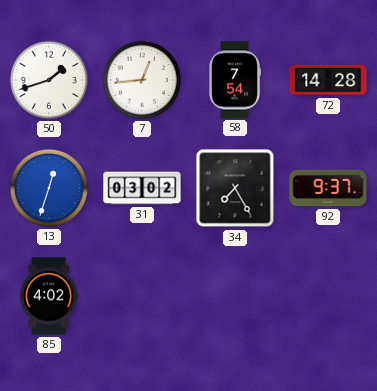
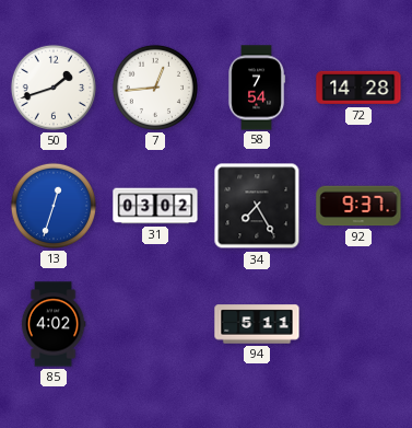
94: none -> 5:11 (257, 324)
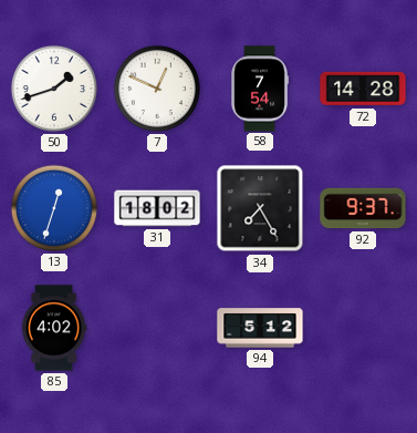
7: 12:44 -> 12:49 (157, 89)
31: 03:02 -> 18:02 (157, 208)
94: 5:11 -> 5:12 (260, 328)
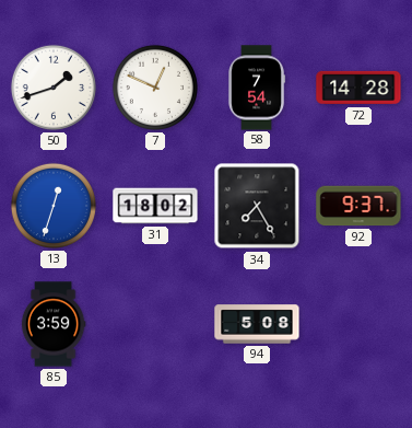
85: 4:02 -> 3:59 (54, 324)
94: 5:12 -> 5:08 (257, 324)
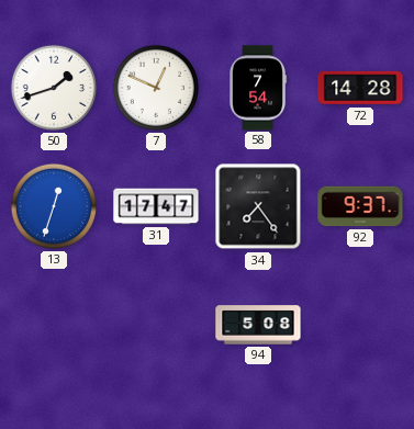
31: 18:02 -> 17:47 (156, 206)
34: 7:25 -> 7:24 (258, 206)
85: 3:59 -> none (54, 324)
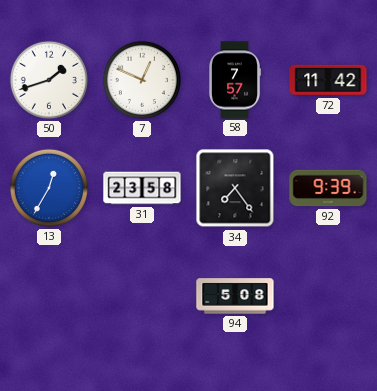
58: 7:54 -> 7:57 (235, 80)
72: 14:28 -> 11:42 (328, 80)
13: 12:33 -> 12:35 (49, 188)
31: 17:47 -> 23:58 (142, 188)
92: 9:37 -> 9:39 (328, 188)
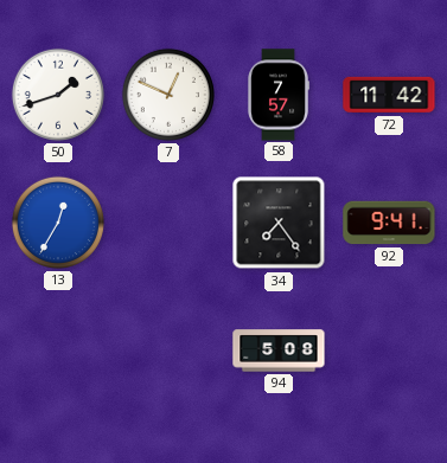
31: 23:58 -> none (142, 188)
92: 9:39 -> 9:41 (389, 223)
